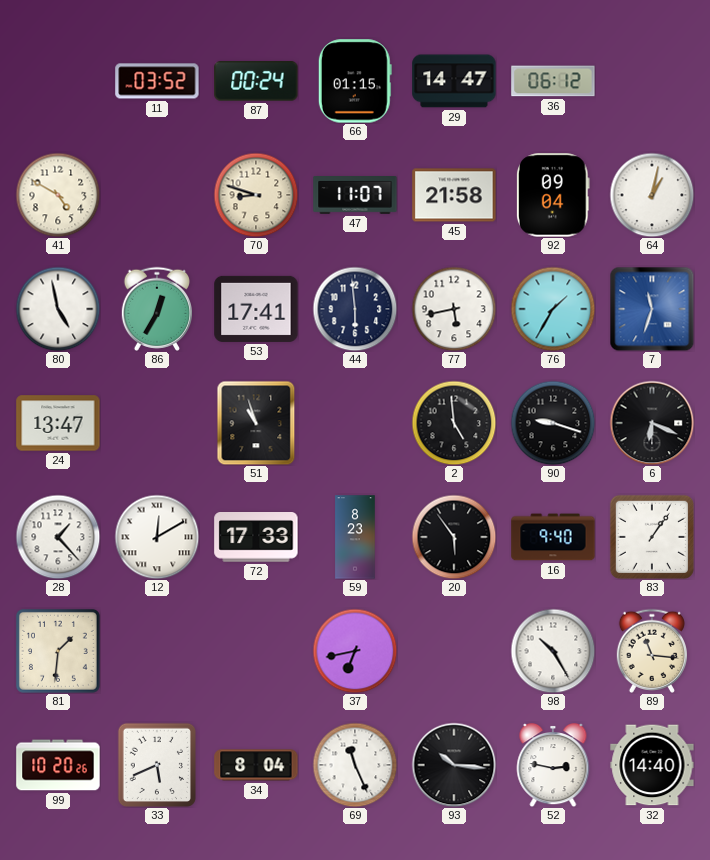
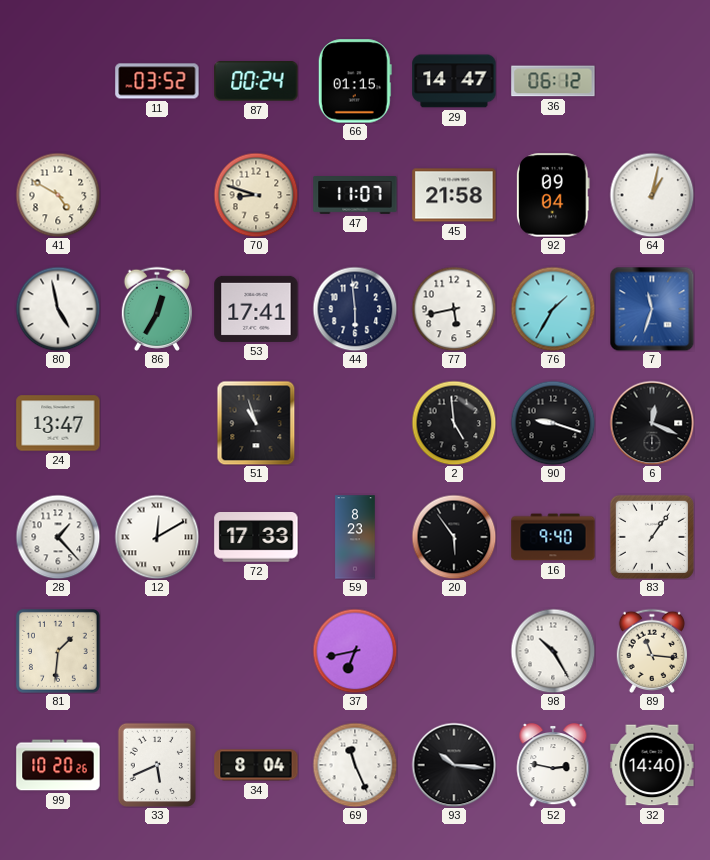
6: 6:19 -> 12:19 (652, 423)
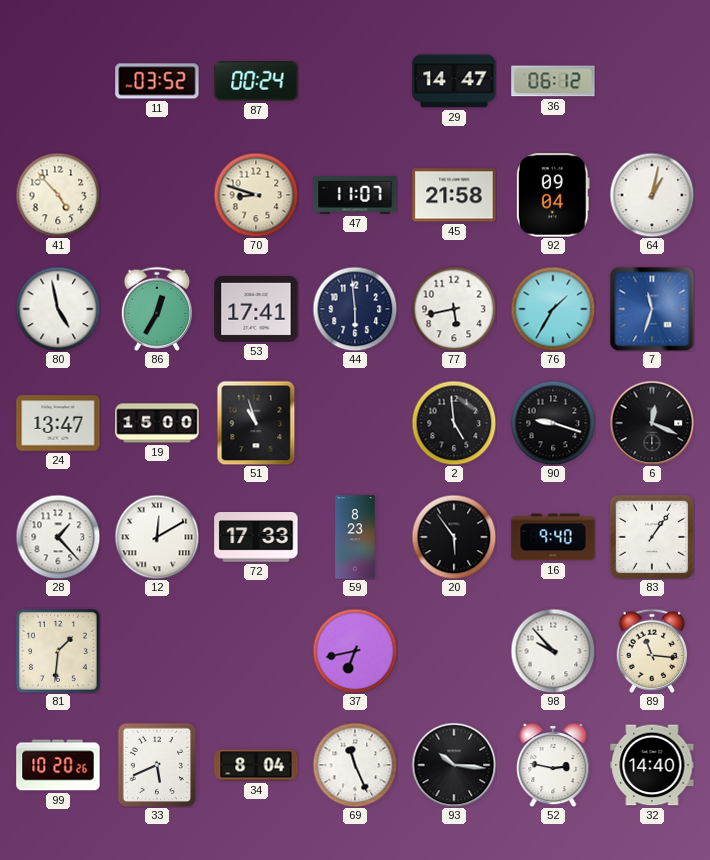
66: 01:15 -> none (355, 81)
41: 4:50 -> 4:53 (58, 195)
19: none -> 15:00 (157, 423)
98: 10:25 -> 9:53 (553, 651)
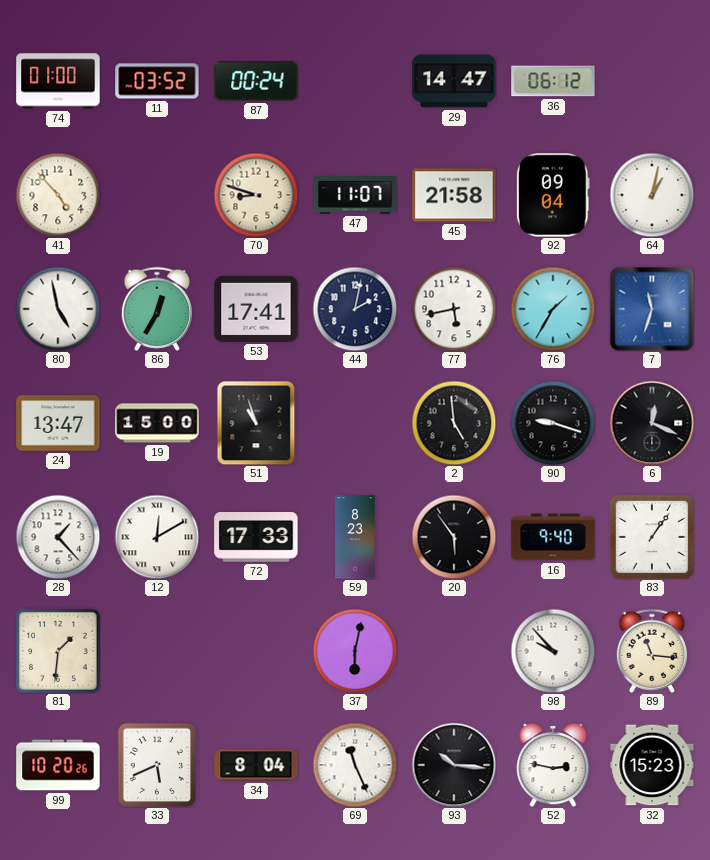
74: none -> 01:00 (58, 81)
44: 5:59 -> 2:02 (355, 309)
37: 6:43 -> 6:02 (355, 651)
32: 14:40 -> 15:23 (652, 765)
